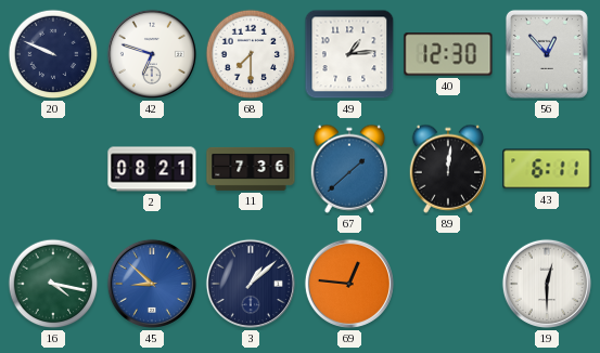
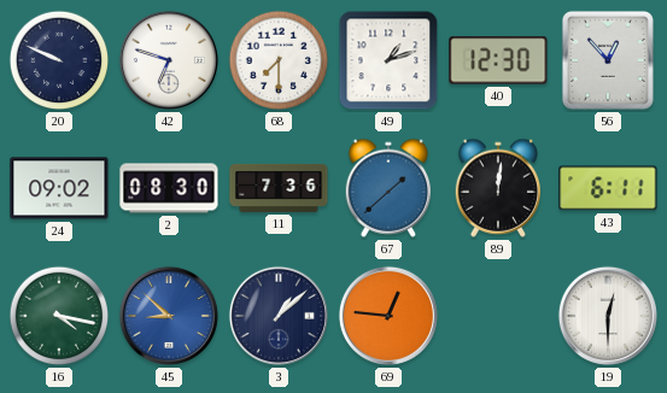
49: 1:14 -> 1:12 (388, 60)
24: none -> 09:02 (59, 188)
2: 08:21 -> 08:30 (169, 188)
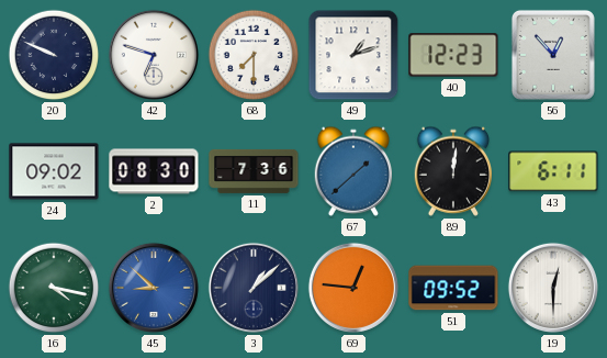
40: 12:30 -> 12:23 (453, 55)
51: none -> 09:52 (453, 288)
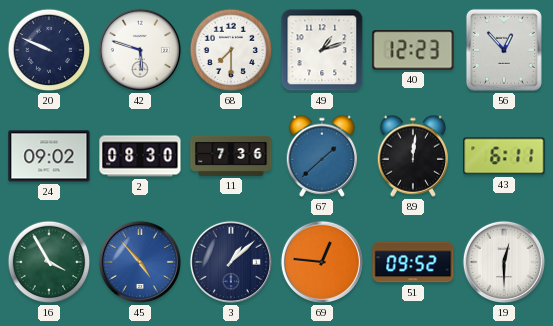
42: 6:48 -> 5:48 (140, 50)
16: 4:17 -> 3:55 (49, 262)
45: 8:52 -> 4:53 (140, 262)
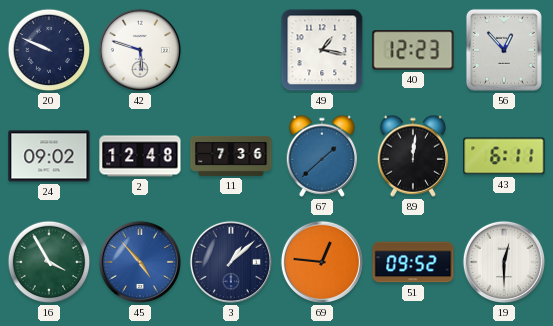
68: 7:30 -> none (231, 50)
49: 1:12 -> 1:17 (322, 50)
2: 08:30 -> 12:48 (140, 156)
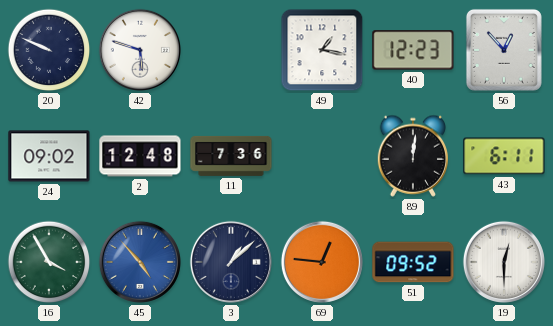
67: 1:38 -> none (322, 156)
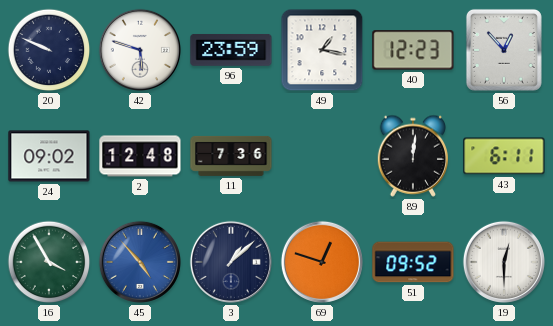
96: none -> 23:59 (231, 50)
69: 12:46 -> 12:48 (322, 262)
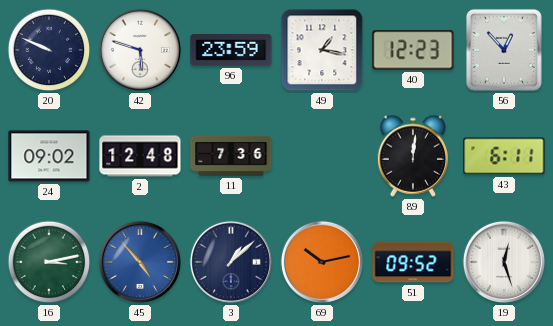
16: 3:55 -> 3:13 (49, 262)
69: 12:48 -> 10:13 (322, 262)
19: 12:30 -> 12:27 (504, 262)
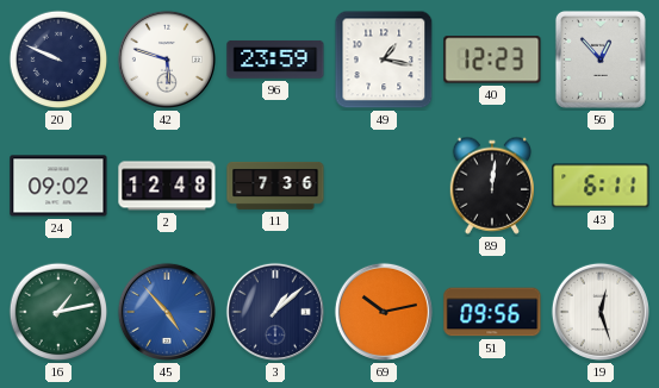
16: 3:13 -> 1:13 (58, 312)
51: 09:52 -> 09:56 (492, 312)
